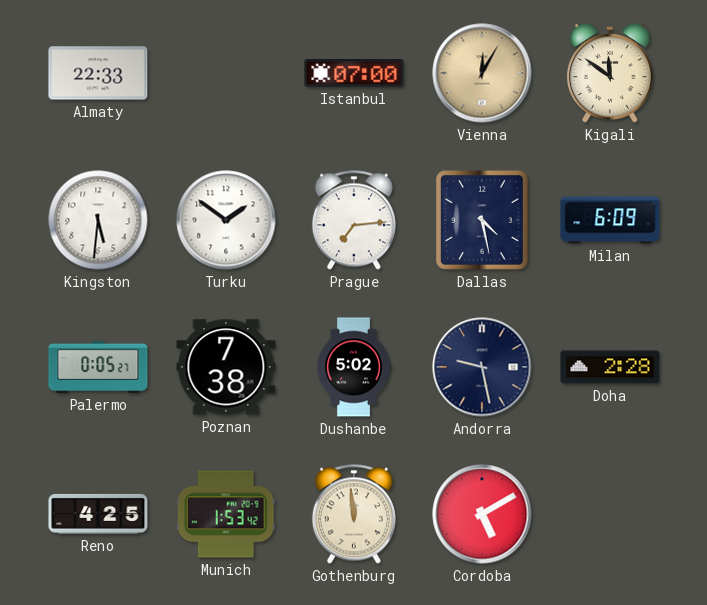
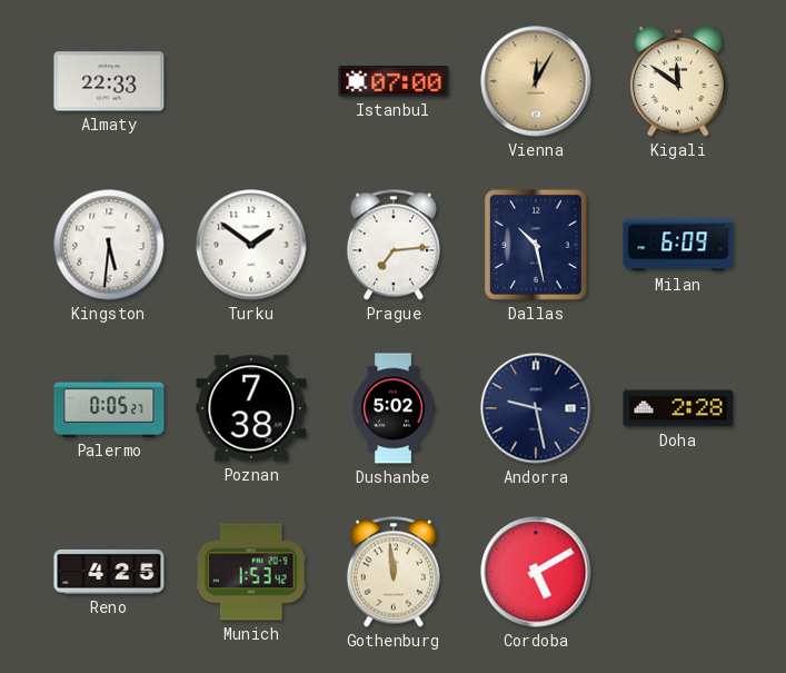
Dallas: 4:28 -> 10:28 (536, 245)
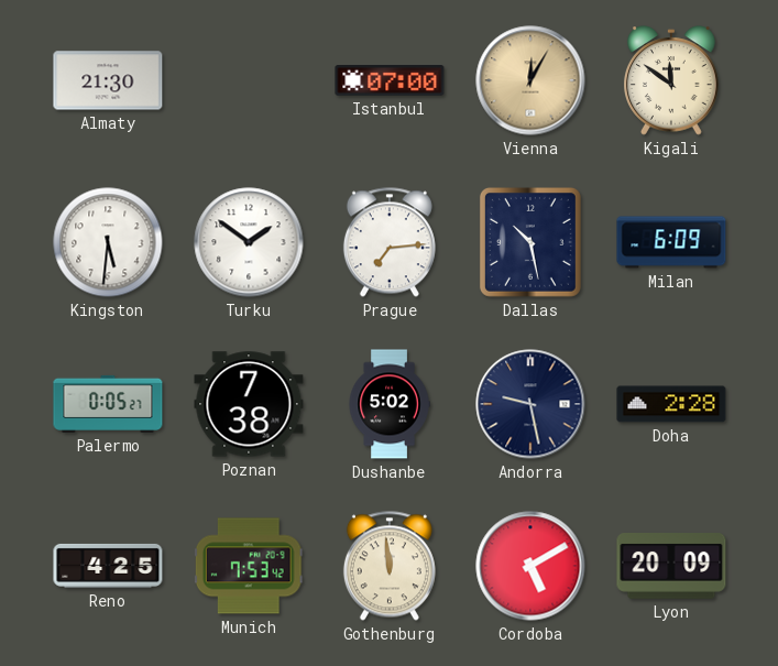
Almaty: 22:33 -> 21:30 (108, 80)
Munich: 1:53 -> 7:53 (249, 566)
Lyon: none -> 20:09 (671, 567)
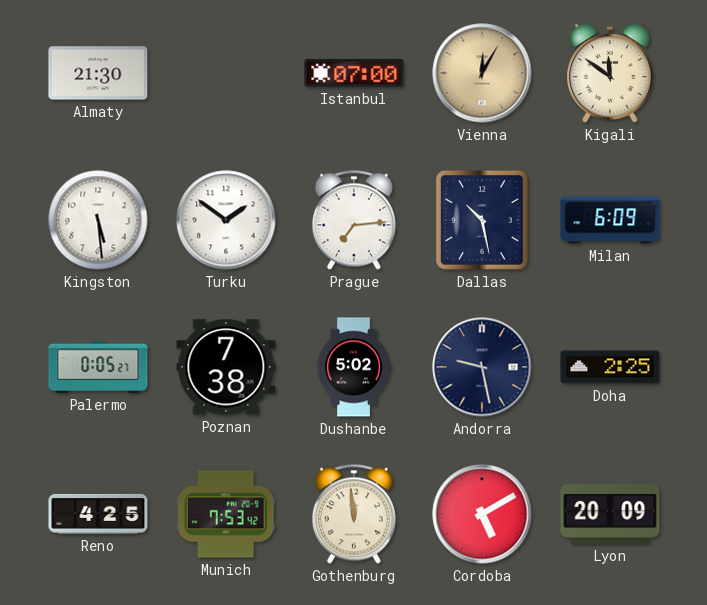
Kingston: 5:31 -> 5:29 (98, 220)
Doha: 2:28 -> 2:25 (610, 367)
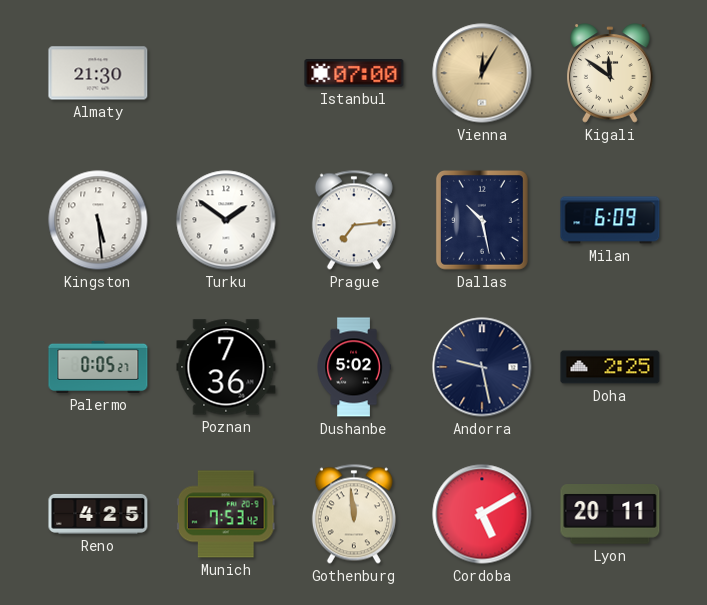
Poznan: 7:38 -> 7:36 (226, 367)
Lyon: 20:09 -> 20:11 (610, 515)
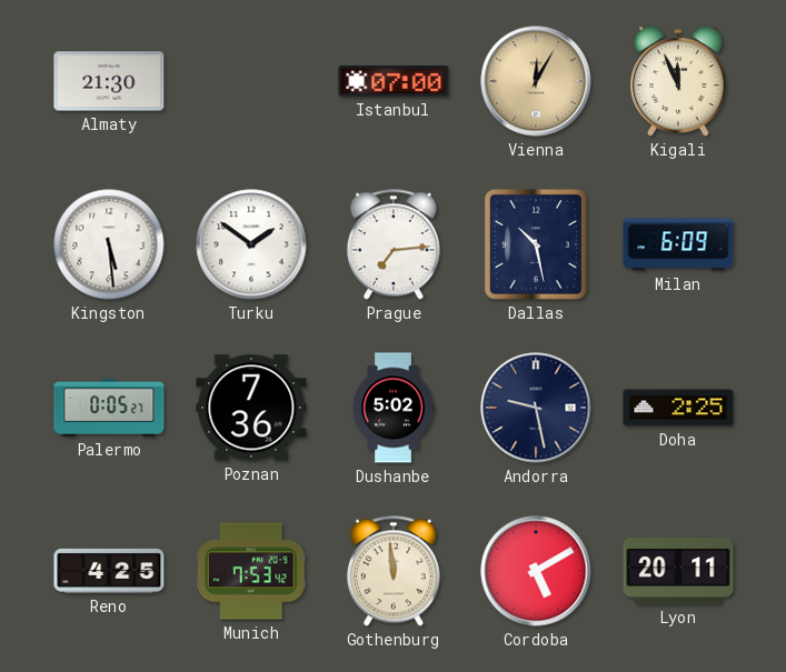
Kigali: 11:51 -> 11:56 (679, 81)
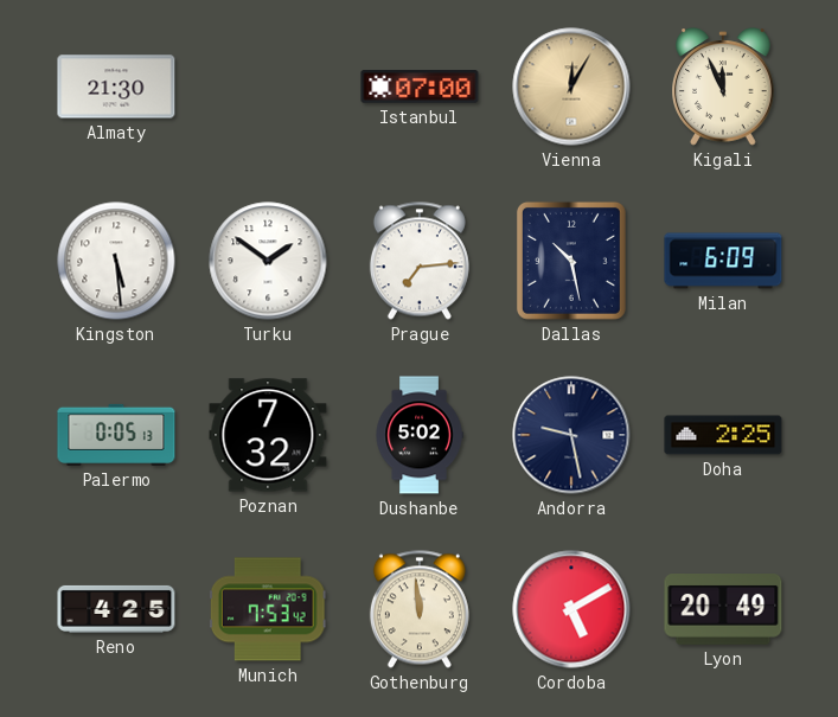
Palermo: 0:05:27 -> 0:05:13 (116, 435)
Poznan: 7:36 -> 7:32 (268, 435)
Lyon: 20:11 -> 20:49 (723, 610)
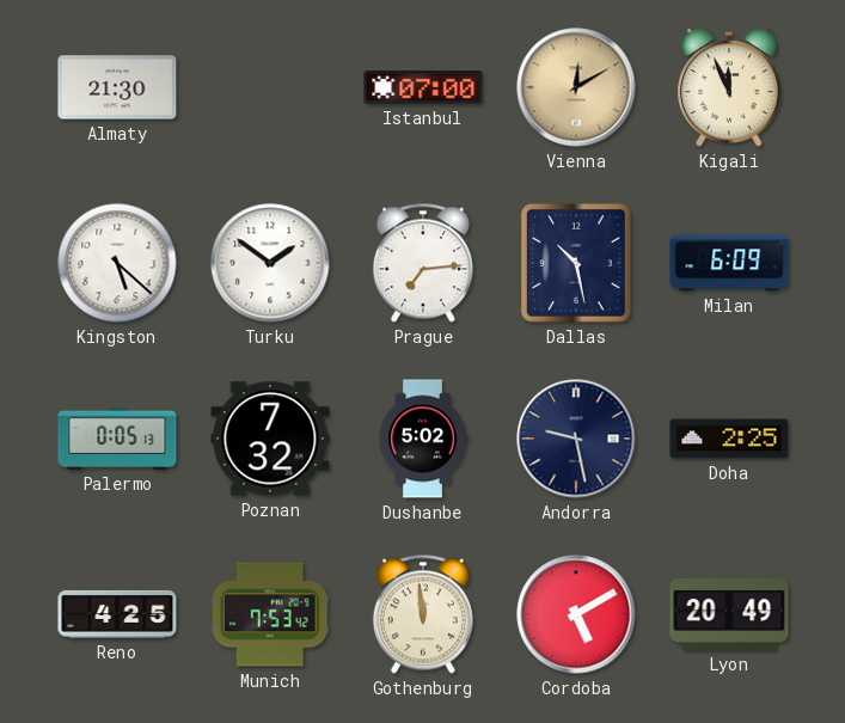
Vienna: 12:05 -> 12:10 (576, 87)
Kingston: 5:29 -> 5:22 (117, 263)
